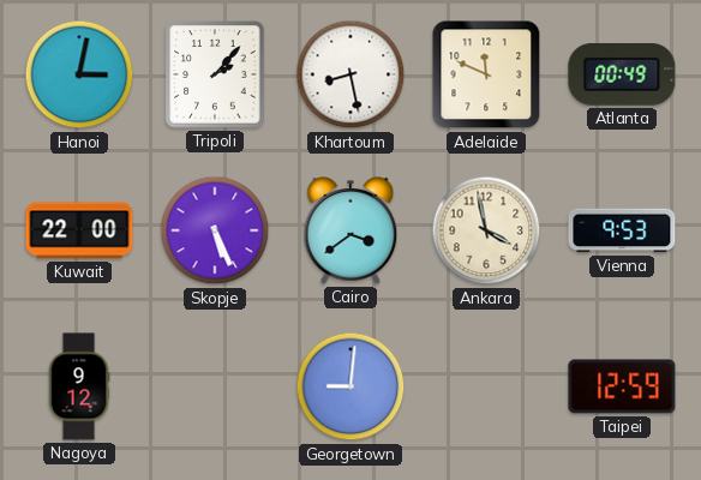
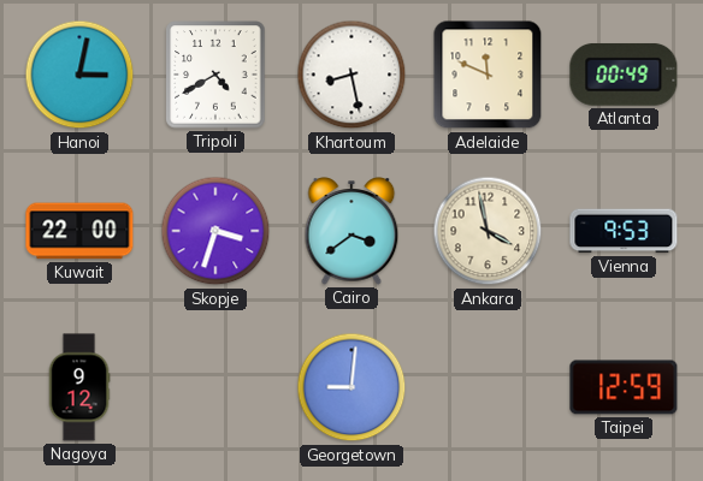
Tripoli: 2:07 -> 4:40 (215, 75)
Skopje: 5:26 -> 3:33 (215, 231)
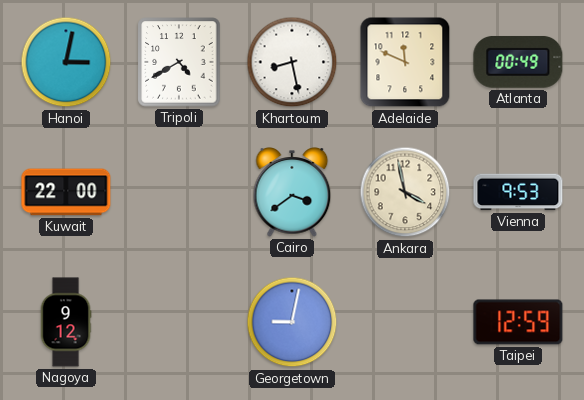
Skopje: 3:33 -> none (215, 231)
Georgetown: 9:01 -> 9:02 (292, 322)
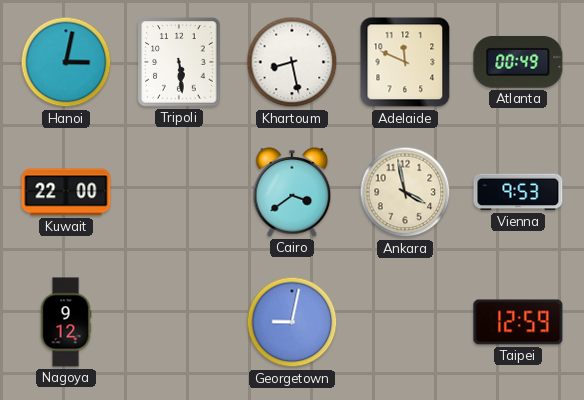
Tripoli: 4:40 -> 5:29 (179, 62)
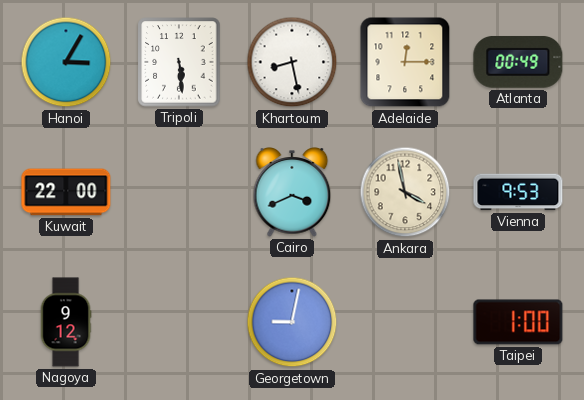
Hanoi: 3:02 -> 3:05 (66, 62)
Adelaide: 11:49 -> 12:15 (405, 62)
Cairo: 3:39 -> 3:41 (292, 192)
Taipei: 12:59 -> 1:00 (518, 322)
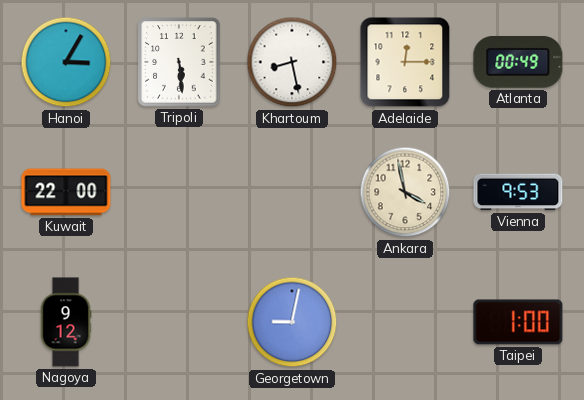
Cairo: 3:41 -> none (292, 192)
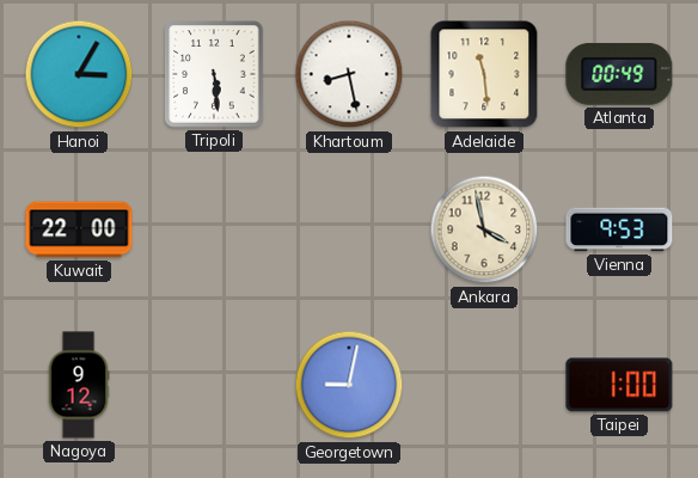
Adelaide: 12:15 -> 11:29 (484, 74)
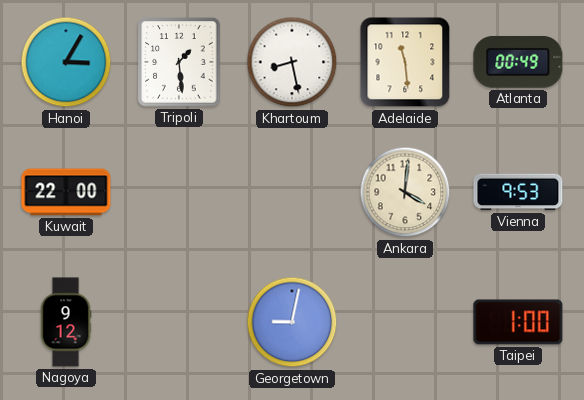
Tripoli: 5:29 -> 1:29 (179, 62)
Ankara: 3:58 -> 4:01 (405, 192)
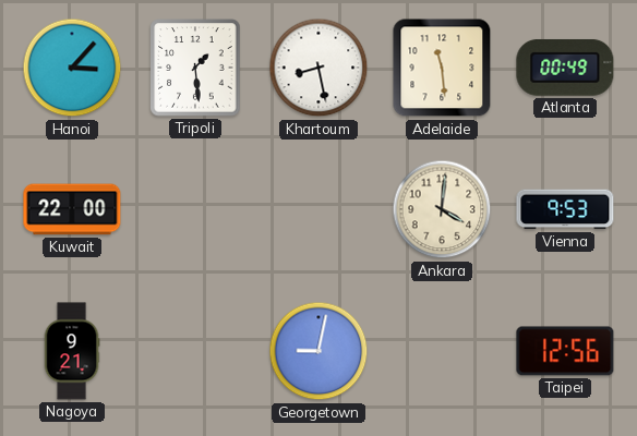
Hanoi: 3:05 -> 3:07 (72, 68)
Nagoya: 9:12 -> 9:21 (72, 351)
Taipei: 1:00 -> 12:56 (565, 351)
